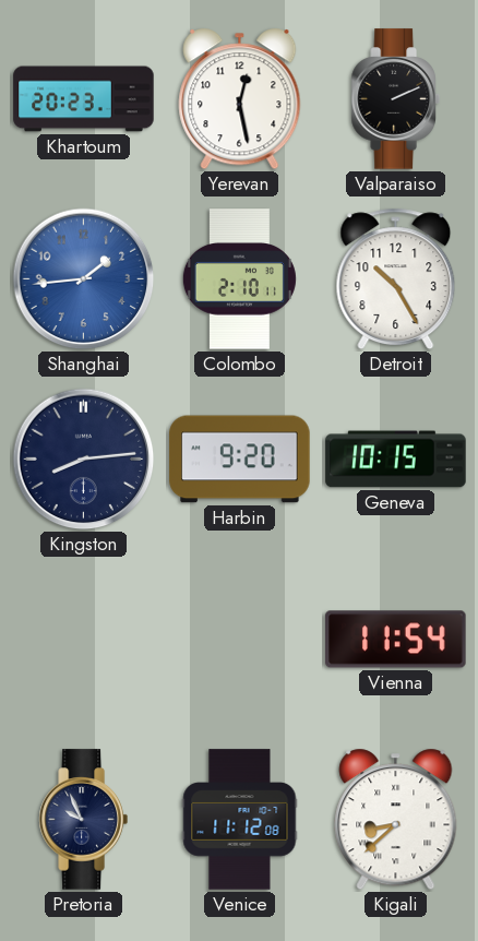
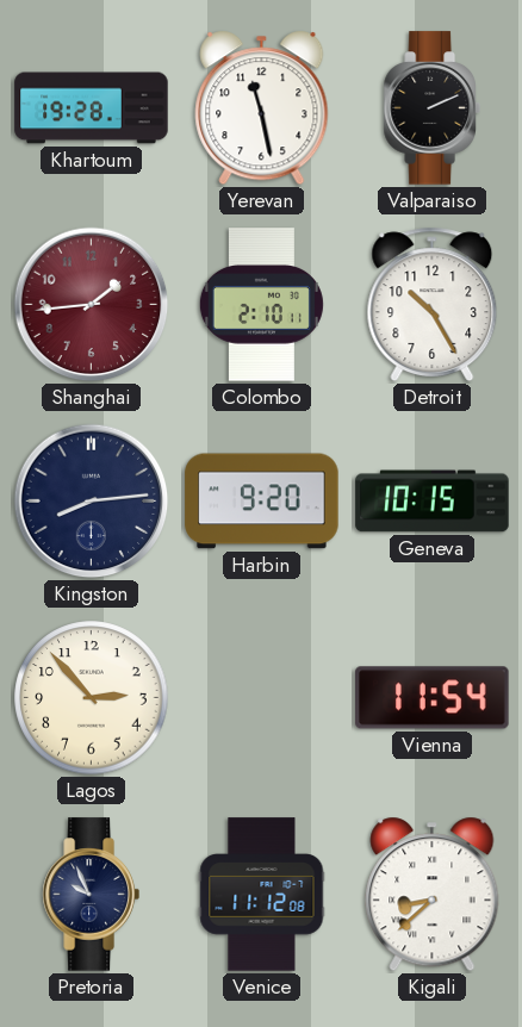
Khartoum: 20:23 -> 19:28 (92, 108)
Yerevan: 12:28 -> 11:28 (262, 108)
Shanghai dial: blue -> burgundy (92, 305)
Lagos: none -> 2:53 (92, 698)
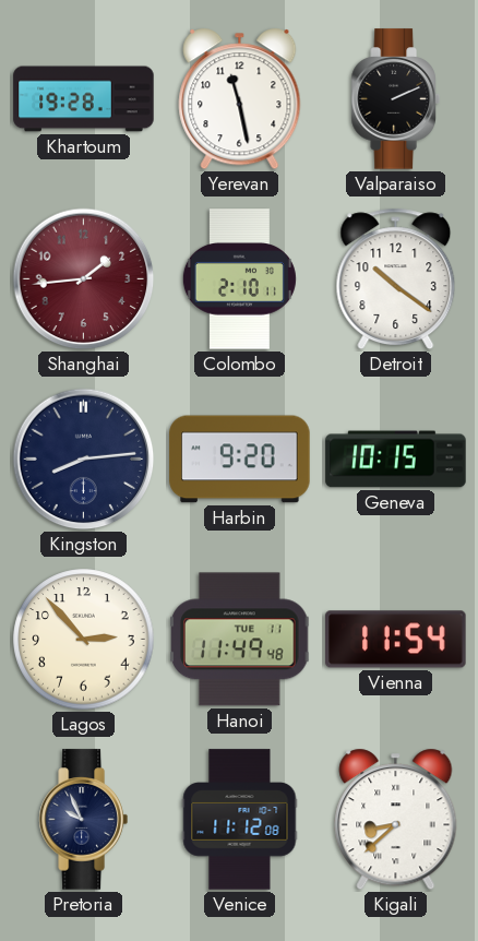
Detroit: 10:25 -> 10:21 (396, 279)
Hanoi: none -> 11:49 (240, 640)
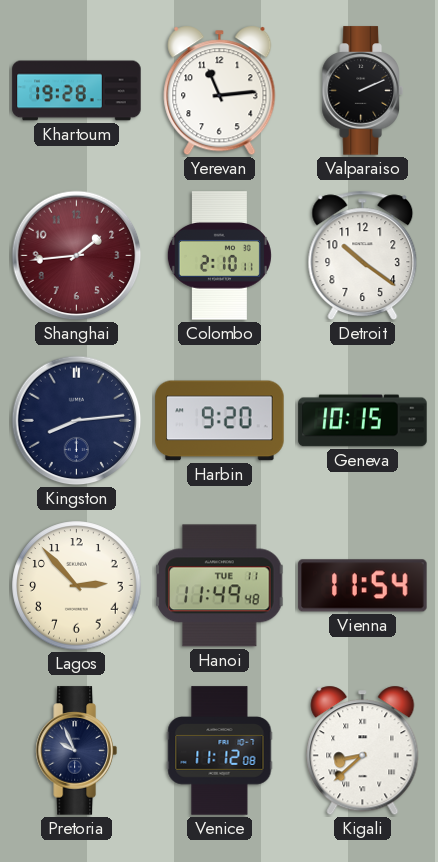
Yerevan: 11:28 -> 11:14 (220, 91)
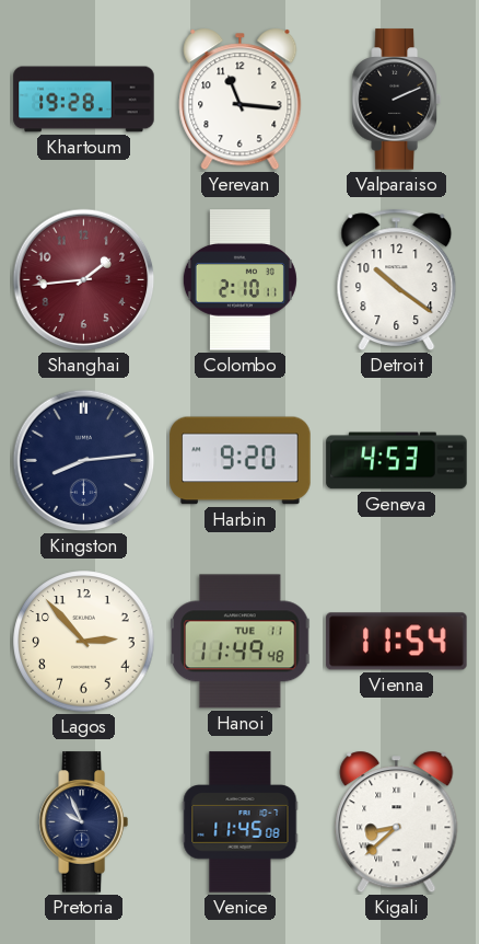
Yerevan: 11:14 -> 11:16 (241, 100)
Geneva: 10:15 -> 4:53 (397, 461)
Venice: 11:12 -> 11:45 (241, 822)
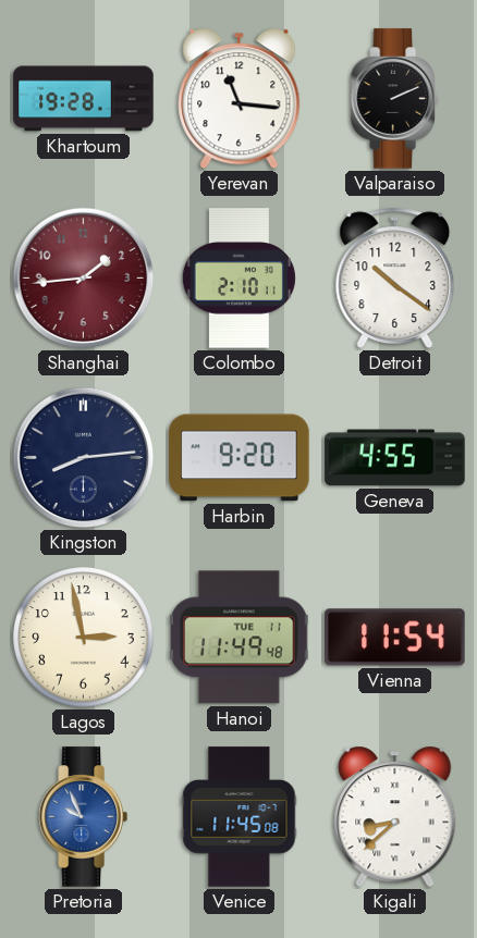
Geneva: 4:53 -> 4:55 (395, 458)
Lagos: 2:53 -> 2:58 (84, 638)
Pretoria dial: navy -> blue (83, 817)
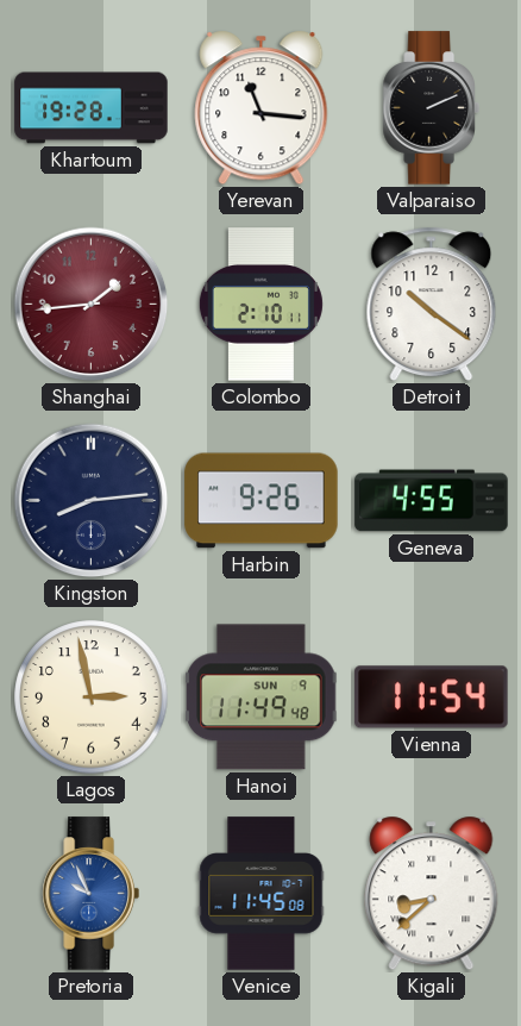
Harbin: 9:20 -> 9:26 (262, 501)
Hanoi date: TUE 11 -> SUN 9 (262, 697)
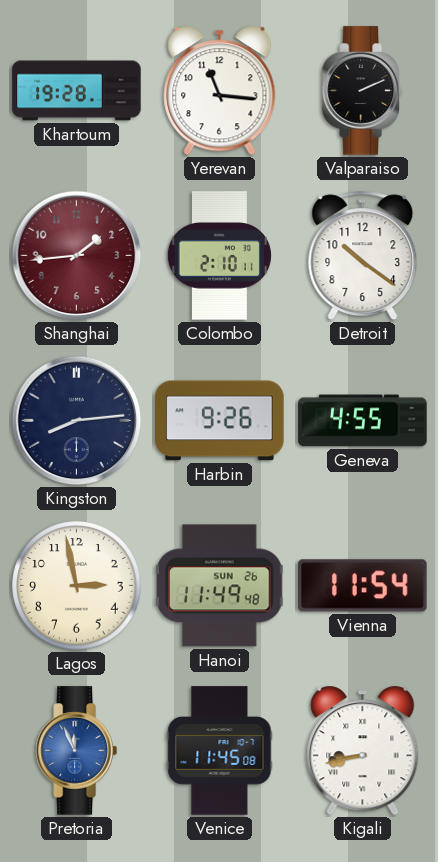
Hanoi date: SUN 9 -> SUN 26 (220, 586)
Pretoria: 9:56 -> 11:56 (76, 751)
Kigali: 8:38 -> 8:43 (363, 751)
